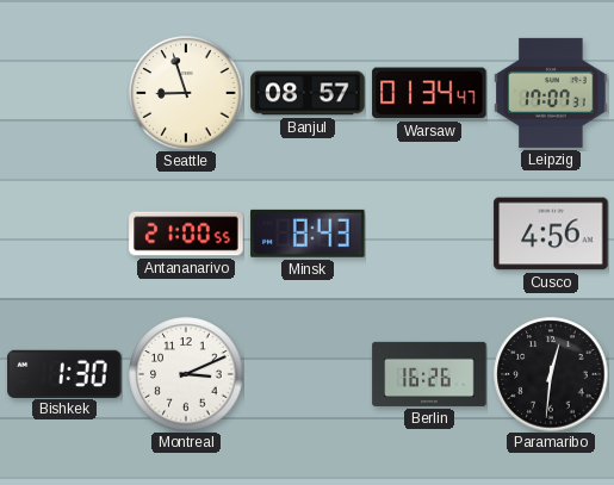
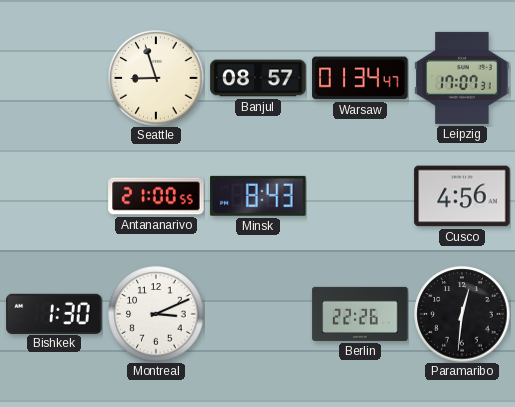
Berlin: 16:26 -> 22:26 (360, 314)
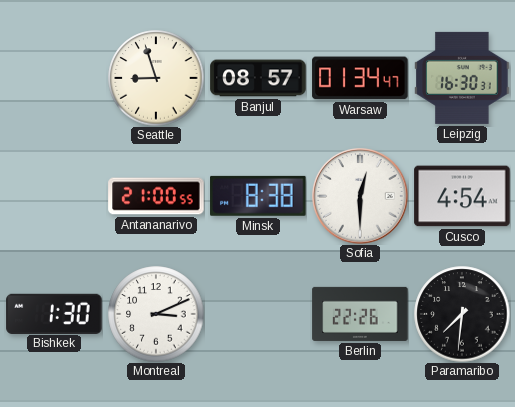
Leipzig: 17:07 -> 16:30 (462, 78)
Minsk: 8:43 -> 8:38 (258, 196)
Sofia: none -> 12:30 (360, 196)
Cusco: 4:56 -> 4:54 (462, 196)
Paramaribo: 12:31 -> 7:31 (462, 314)
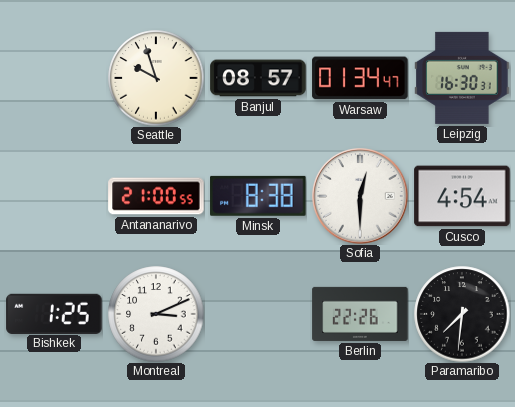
Seattle: 8:57 -> 9:57 (156, 78)
Bishkek: 1:30 -> 1:25 (54, 313)
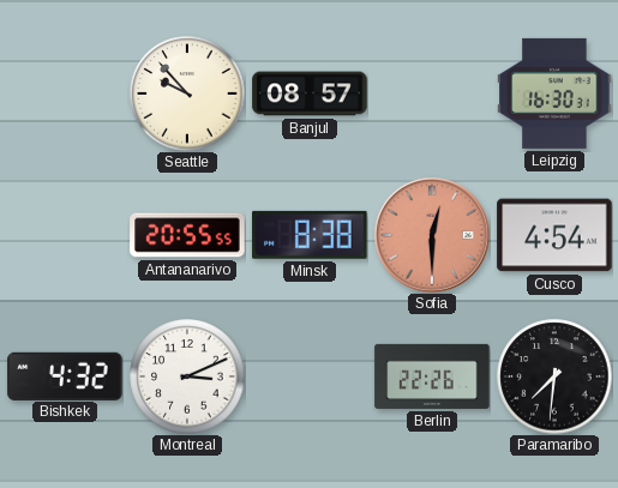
Seattle: 9:57 -> 9:53 (187, 94)
Warsaw: 01:34 -> none (360, 78)
Antananarivo: 21:00 -> 20:55 (187, 235)
Sofia dial: white -> salmon (432, 235)
Bishkek: 1:25 -> 4:32 (65, 375)
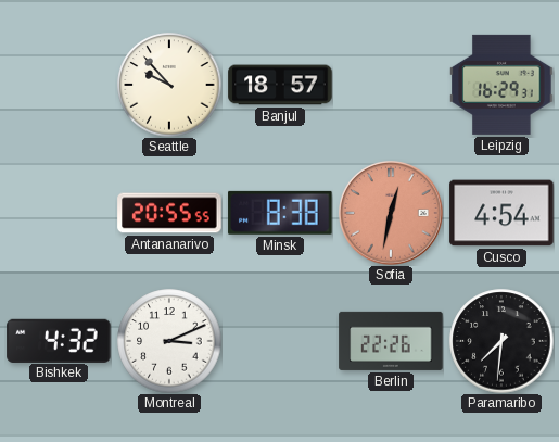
Banjul: 08:57 -> 18:57 (280, 85)
Leipzig: 16:30 -> 16:29 (501, 85)
Sofia: 12:30 -> 12:32 (391, 213)
